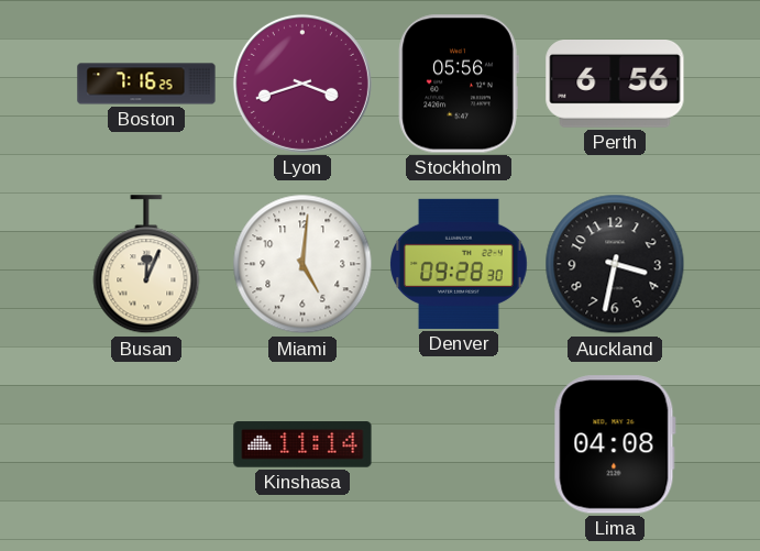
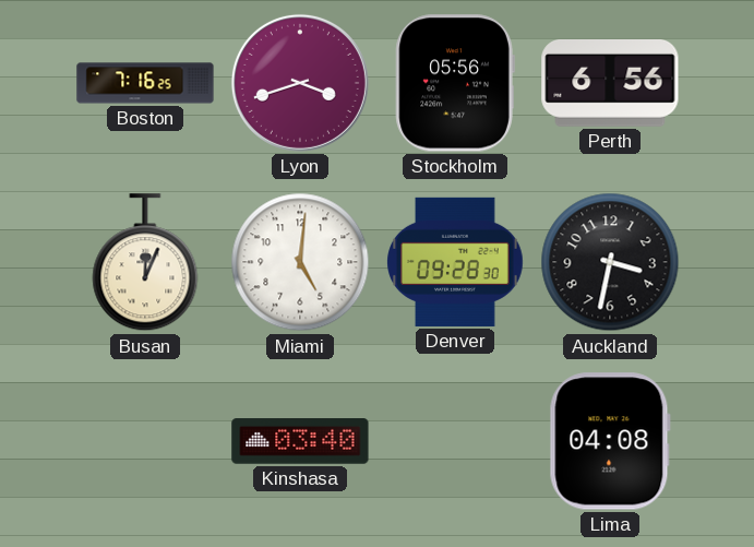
Kinshasa: 11:14 -> 03:40 (300, 441)
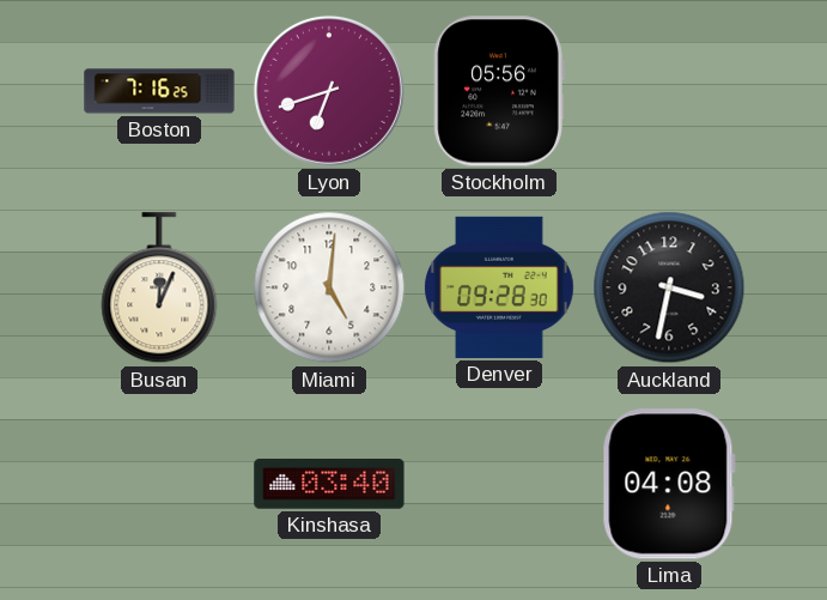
Lyon: 3:42 -> 6:42 (329, 91)
Perth: 6:56 -> none (610, 84)
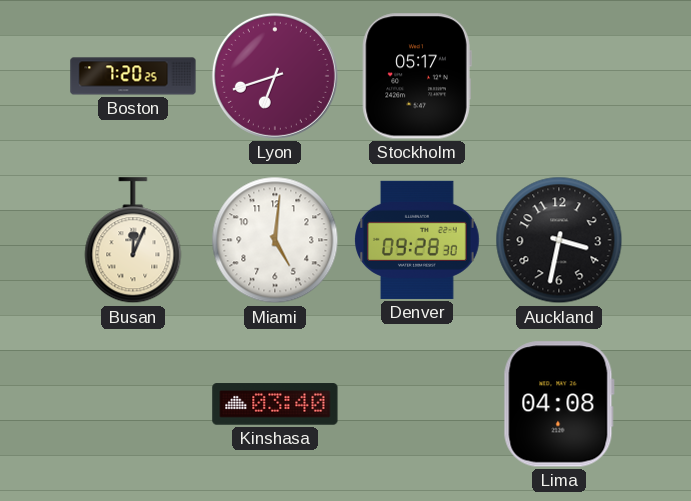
Boston: 7:16 -> 7:20 (133, 76)
Stockholm: 05:56 -> 05:17 (417, 76)
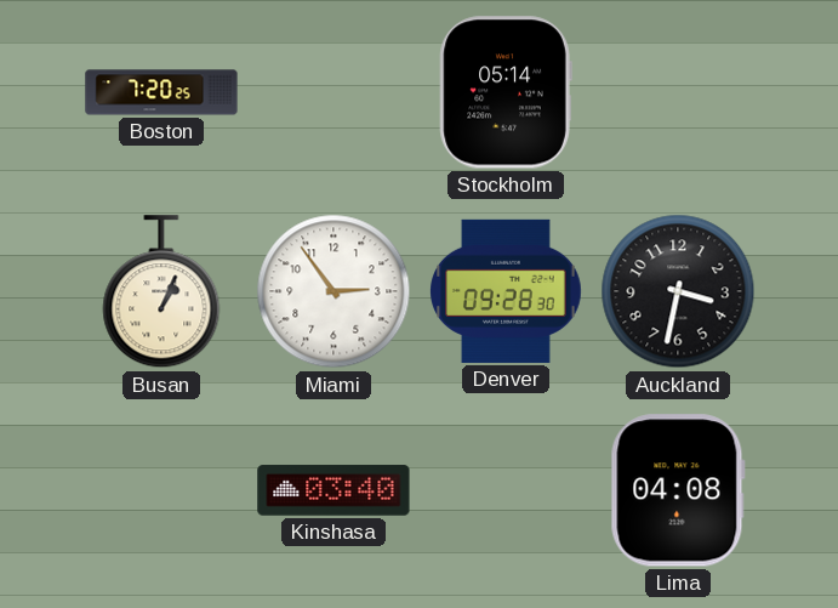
Lyon: 6:42 -> none (275, 76)
Stockholm: 05:17 -> 05:14 (506, 92)
Busan: 12:04 -> 1:04 (161, 292)
Miami: 5:01 -> 2:54 (334, 291)
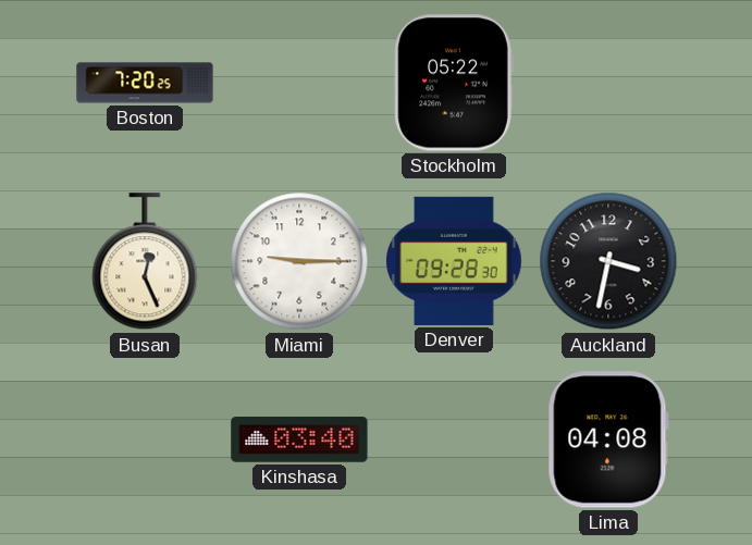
Stockholm: 05:14 -> 05:22 (454, 83)
Busan: 1:04 -> 12:26 (145, 262)
Miami: 2:54 -> 9:15 (299, 261)
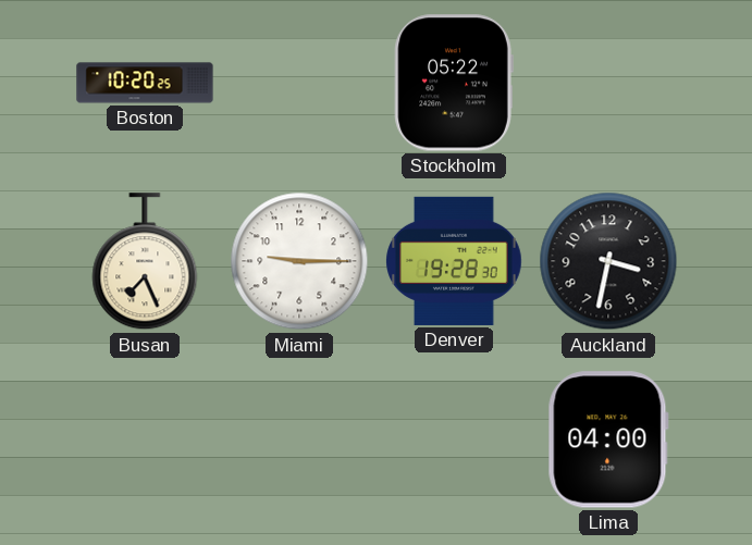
Boston: 7:20 -> 10:20 (145, 83)
Busan: 12:26 -> 7:26 (145, 262)
Denver: 09:28 -> 19:28 (454, 261)
Kinshasa: 03:40 -> none (299, 439)
Lima: 04:08 -> 04:00 (608, 439)
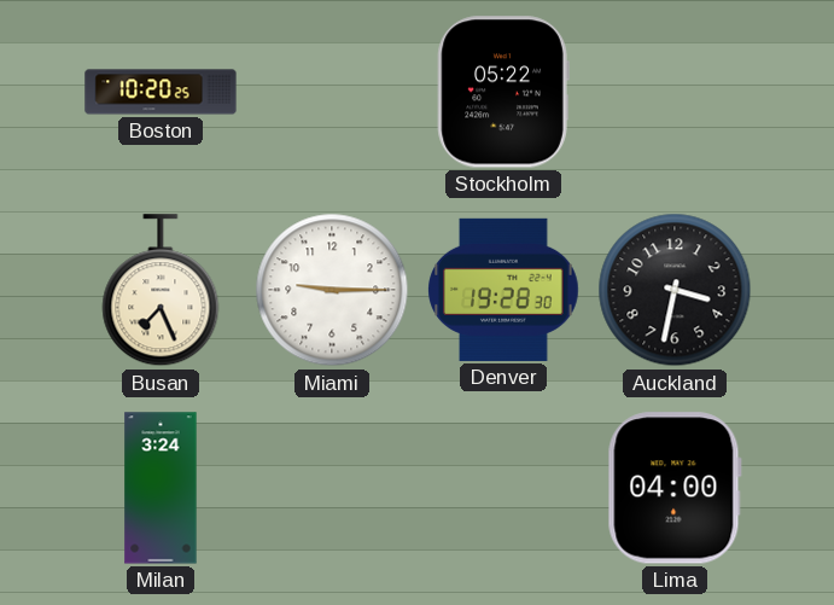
Milan: none -> 3:24 (161, 488)
